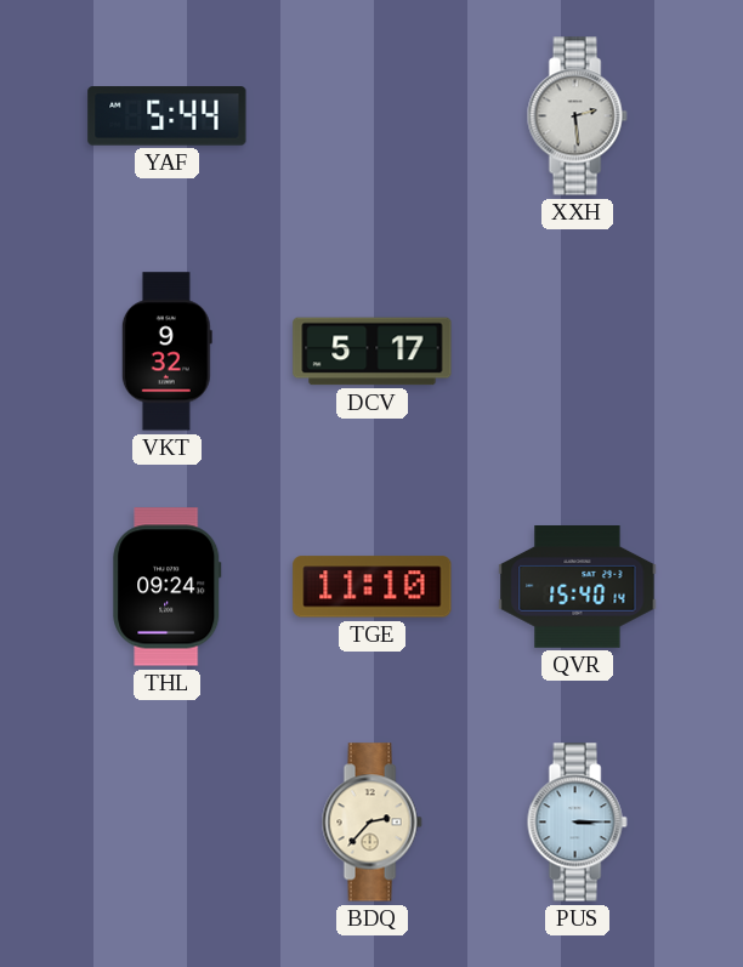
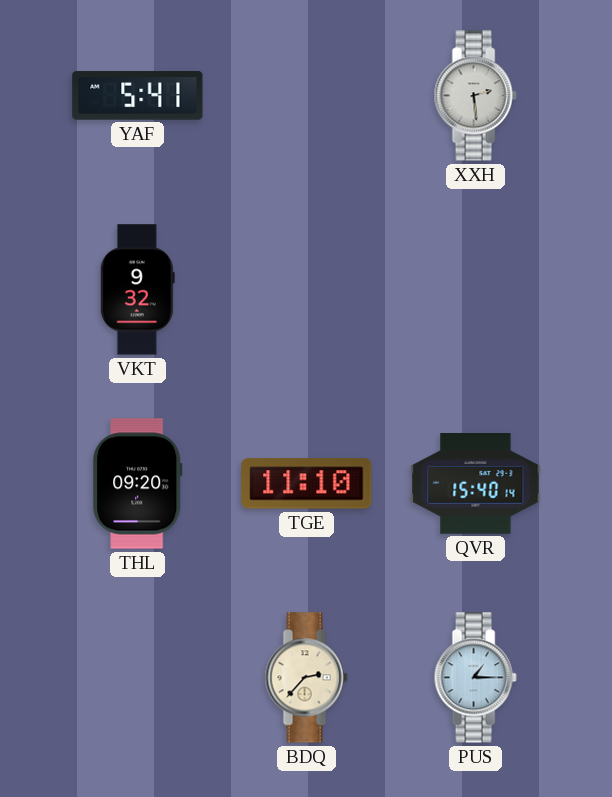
YAF: 5:44 -> 5:41 (138, 96)
DCV: 5:17 -> none (373, 352)
THL: 09:24 -> 09:20 (138, 484)
PUS: 3:15 -> 1:15 (475, 678)
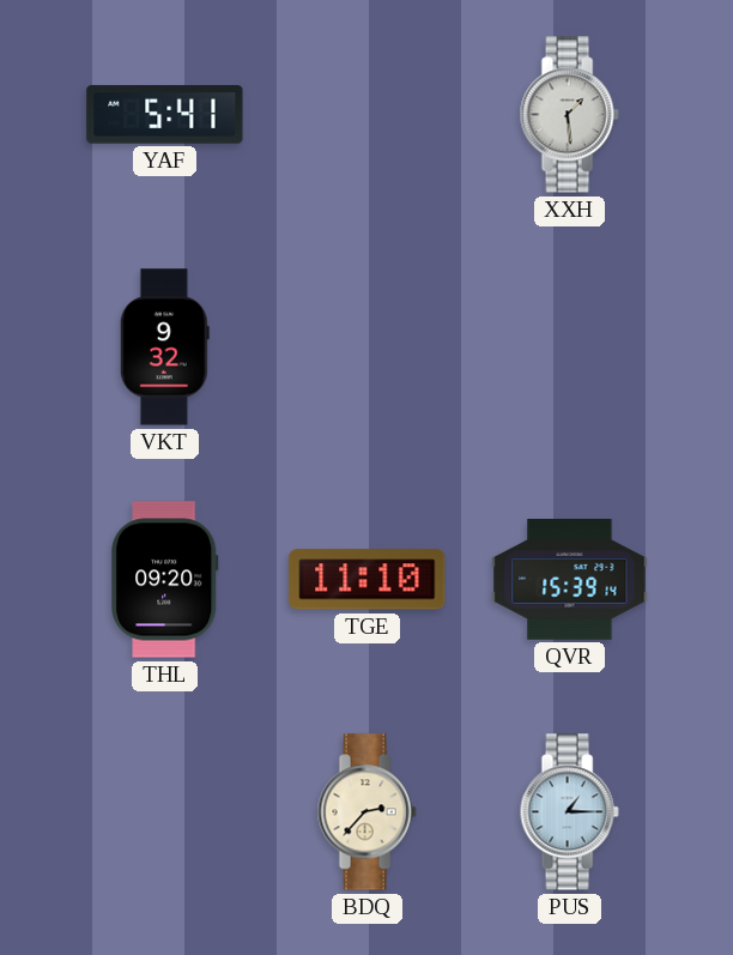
XXH: 2:29 -> 1:29 (569, 115)
QVR: 15:40 -> 15:39 (570, 580)
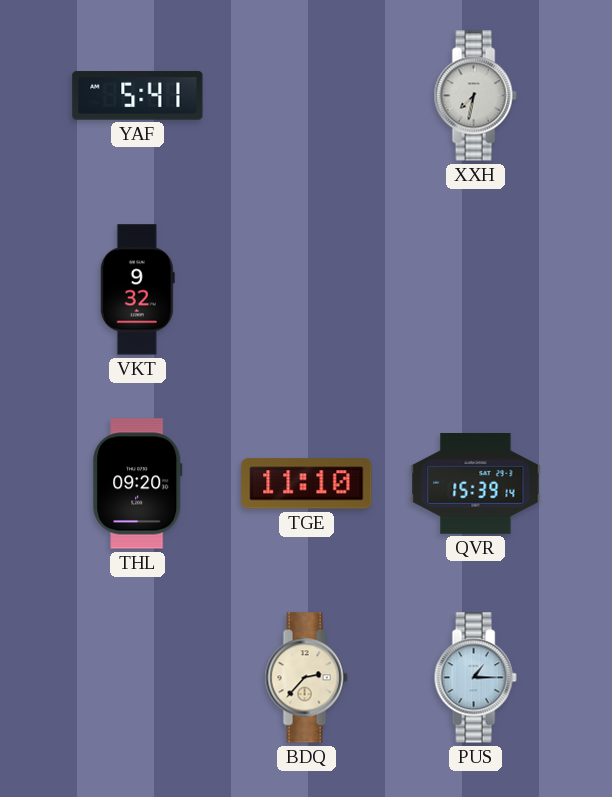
XXH: 1:29 -> 7:32 (475, 96)
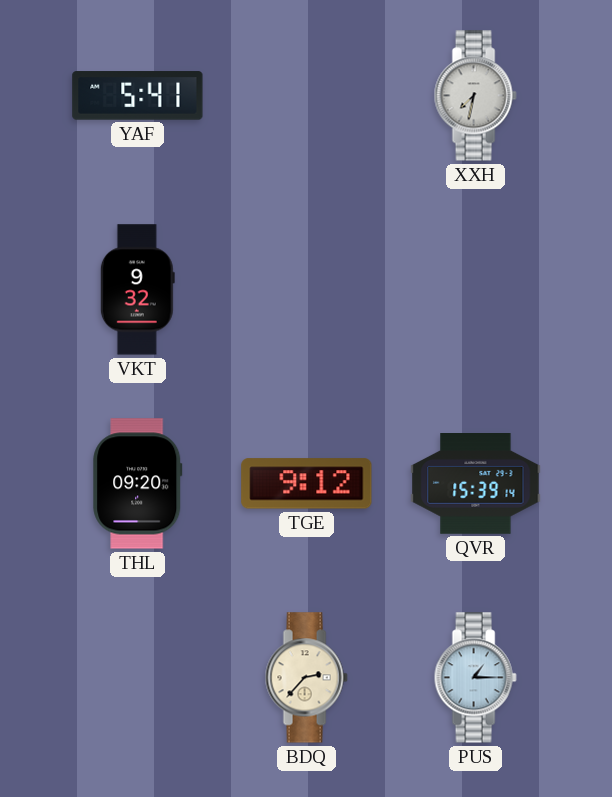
TGE: 11:10 -> 9:12 (307, 484)
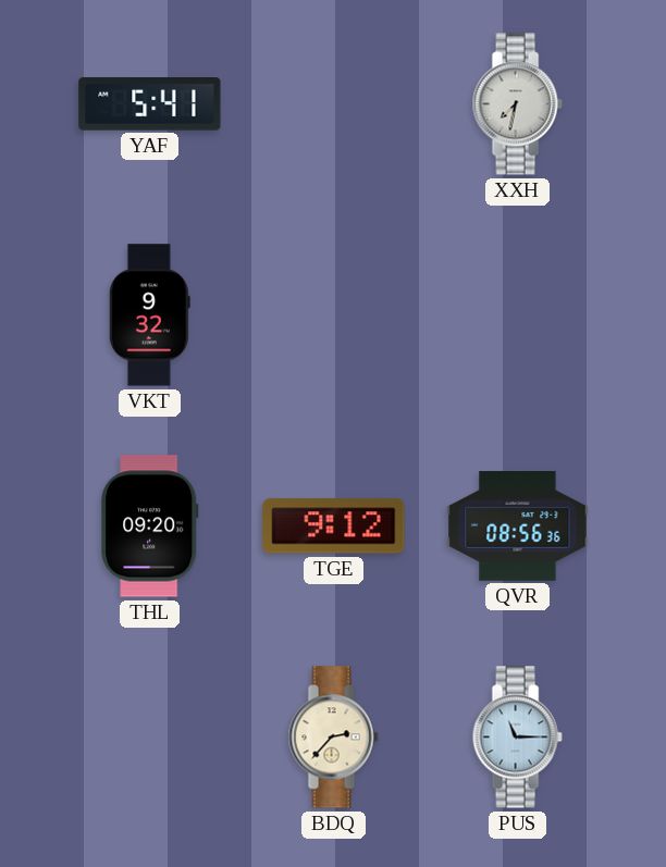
QVR: 15:39 -> 08:56 (518, 527)
PUS: 1:15 -> 11:15 (517, 738)
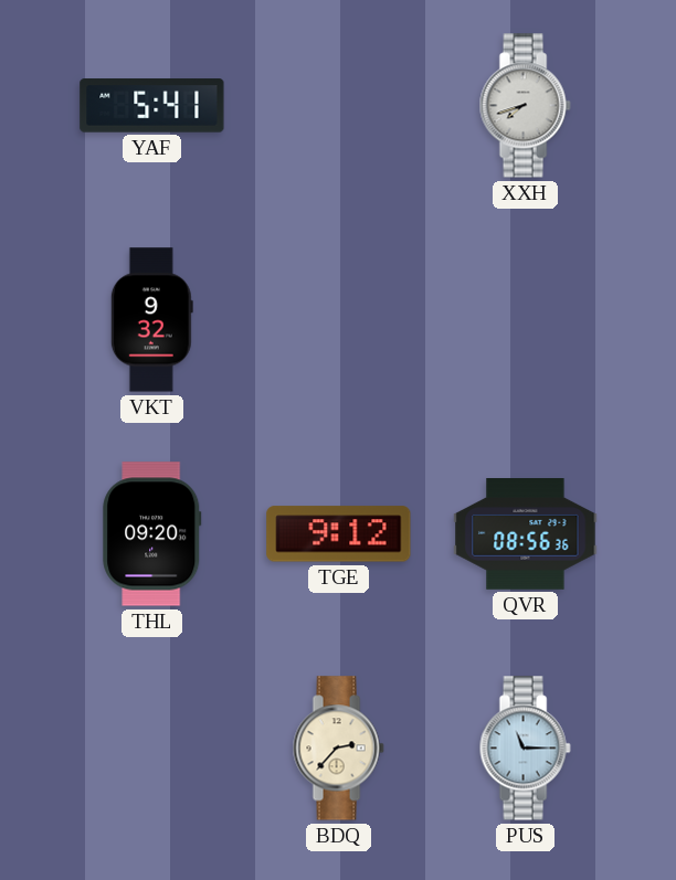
XXH: 7:32 -> 7:42 (525, 106)
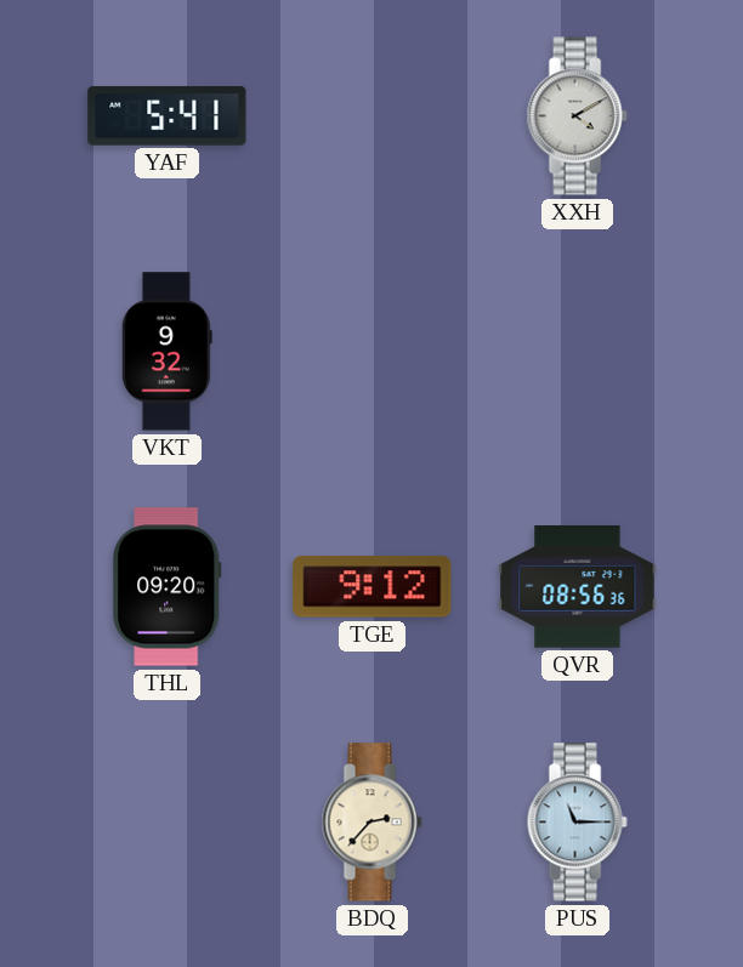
XXH: 7:42 -> 4:10 (577, 116)
